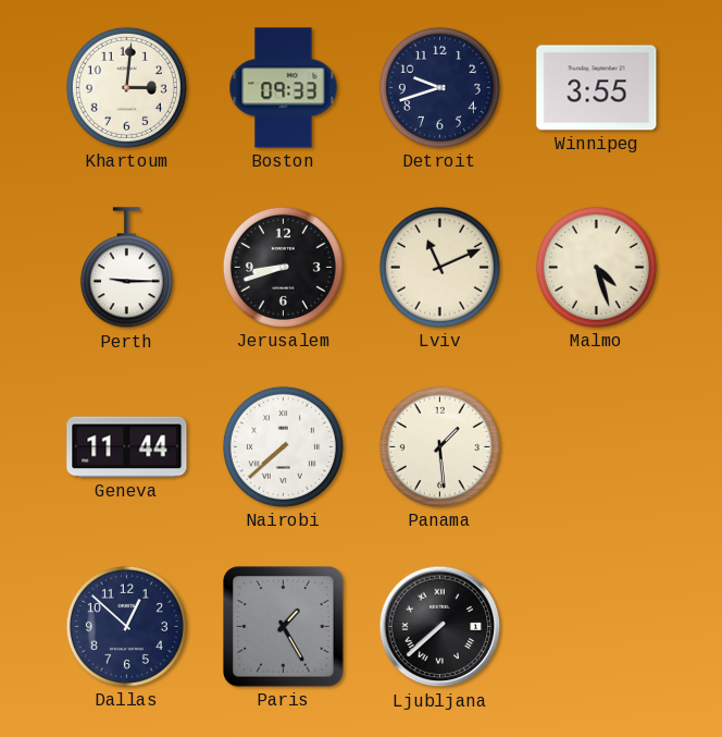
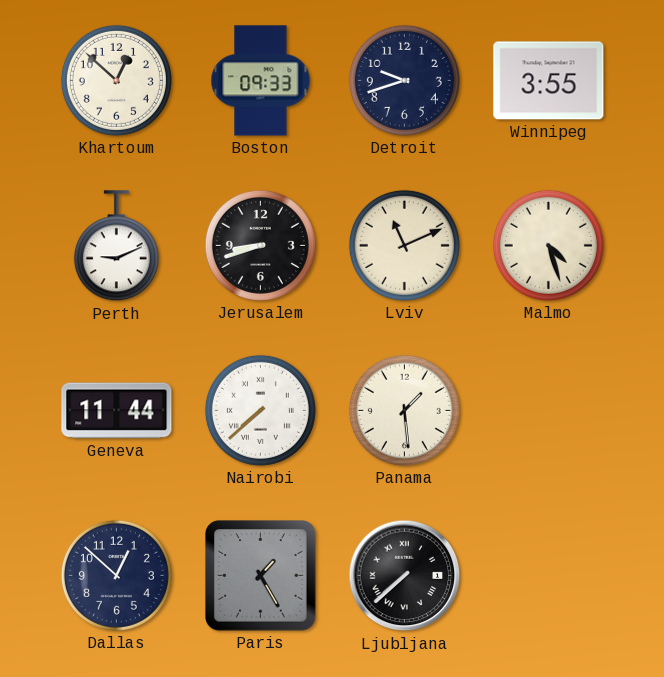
Khartoum: 3:01 -> 12:52 (116, 80)
Perth: 9:15 -> 9:11 (116, 246)
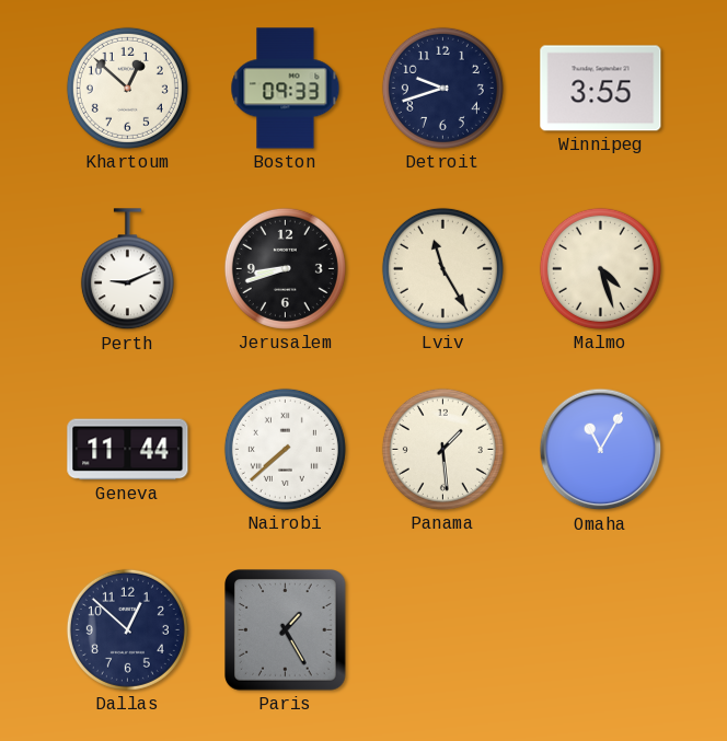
Lviv: 11:11 -> 11:25 (442, 268)
Omaha: none -> 11:05 (601, 450)
Ljubljana: 7:38 -> none (405, 576)
